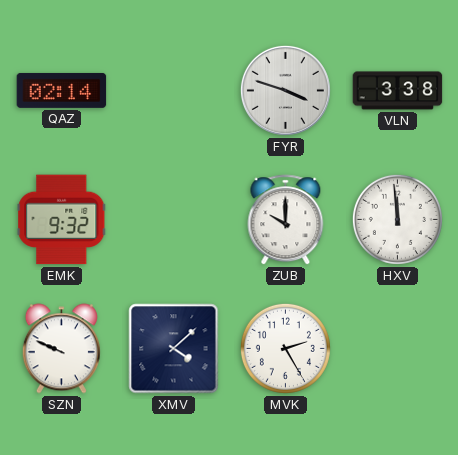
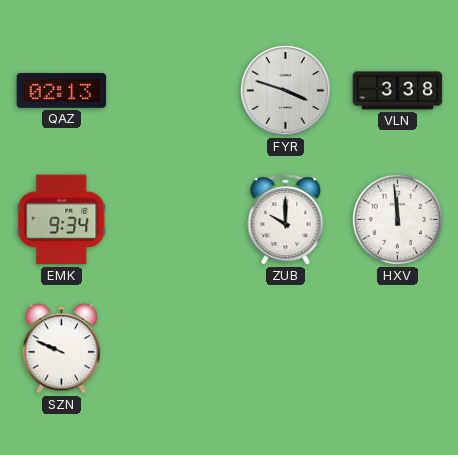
QAZ: 02:14 -> 02:13 (62, 90)
EMK: 9:32 -> 9:34 (62, 220)
XMV: 4:08 -> none (174, 349)
MVK: 2:25 -> none (285, 348)
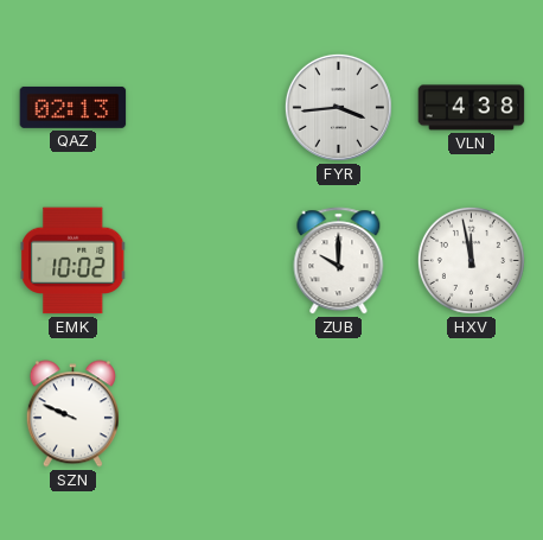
FYR: 3:48 -> 3:44 (338, 107)
VLN: 3:38 -> 4:38 (472, 108)
EMK: 9:34 -> 10:02 (74, 261)
HXV: 11:59 -> 11:58 (471, 260)
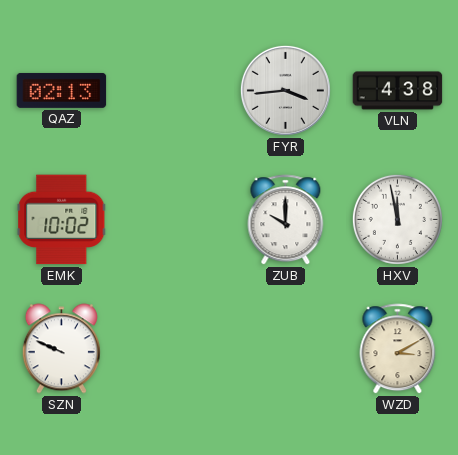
WZD: none -> 3:10 (398, 349)
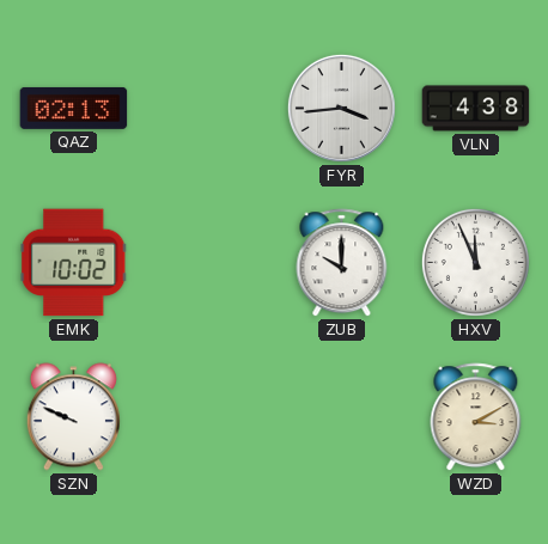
HXV: 11:58 -> 11:56 (475, 262)
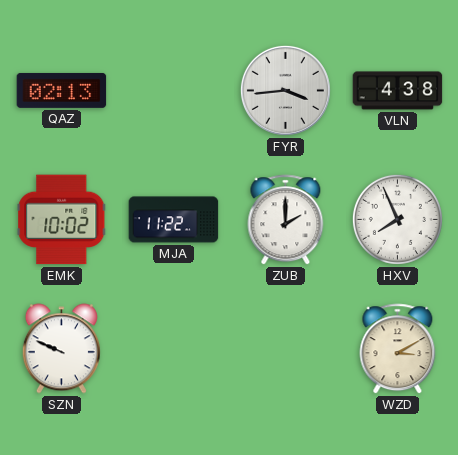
MJA: none -> 11:22 (174, 220)
ZUB: 10:00 -> 2:00 (286, 220)
HXV: 11:56 -> 7:56 (397, 219)
